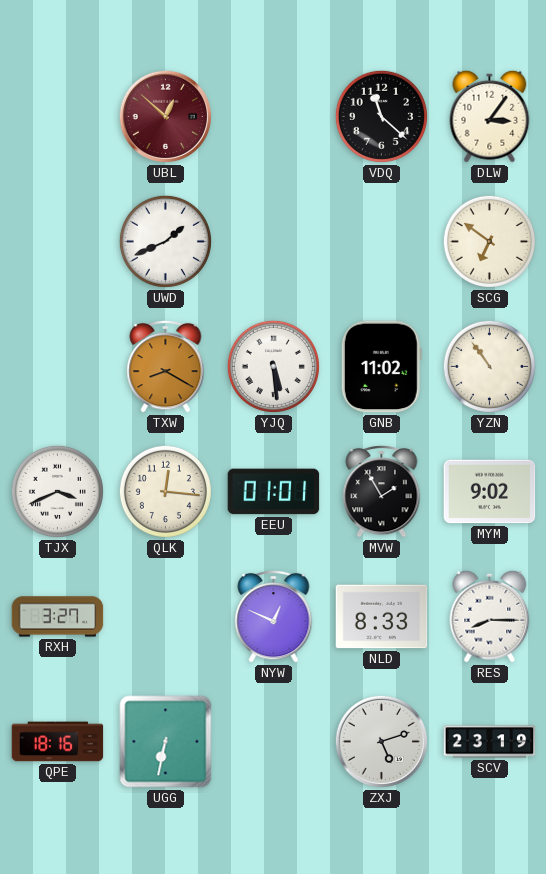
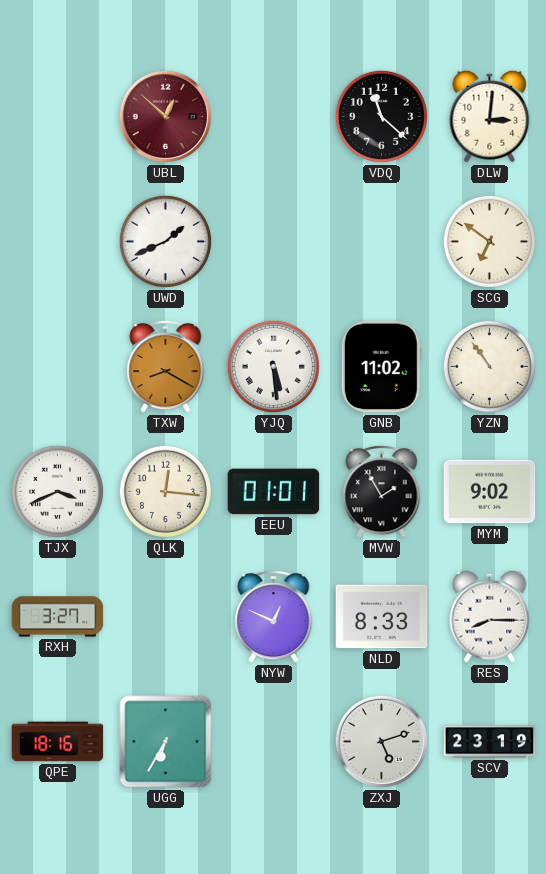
DLW: 3:06 -> 3:01 (490, 116)
UGG: 6:32 -> 6:35 (166, 742)
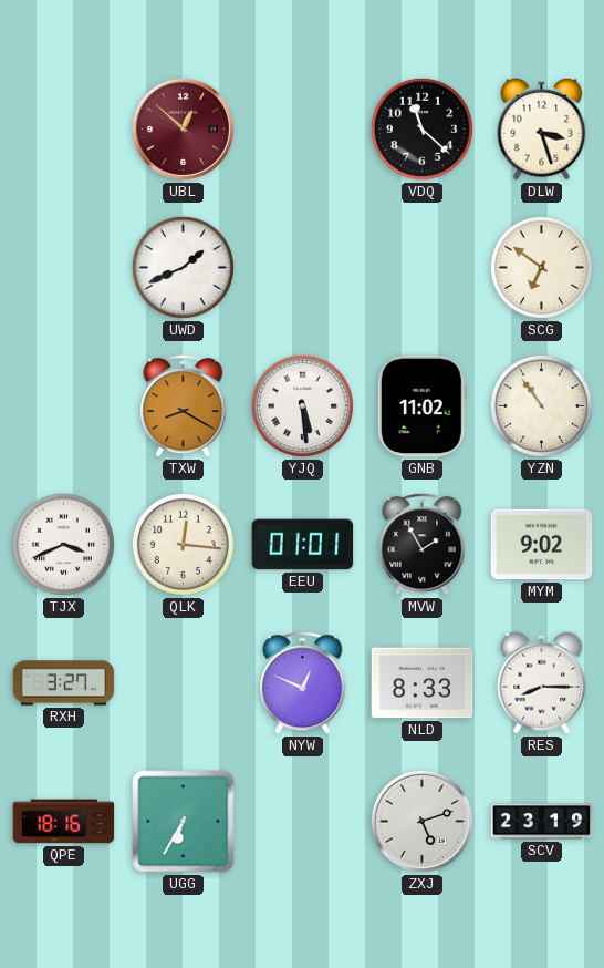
DLW: 3:01 -> 3:27 (542, 128)
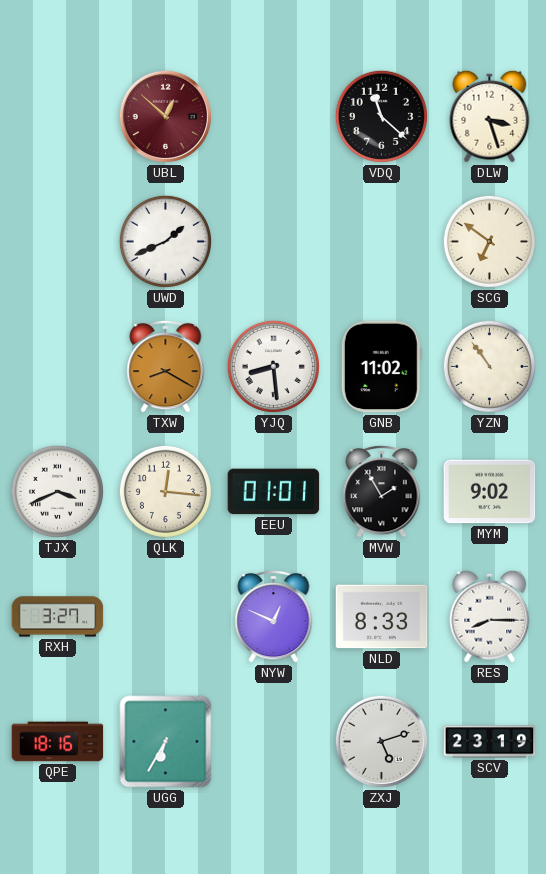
YJQ: 5:29 -> 8:29 (273, 366)
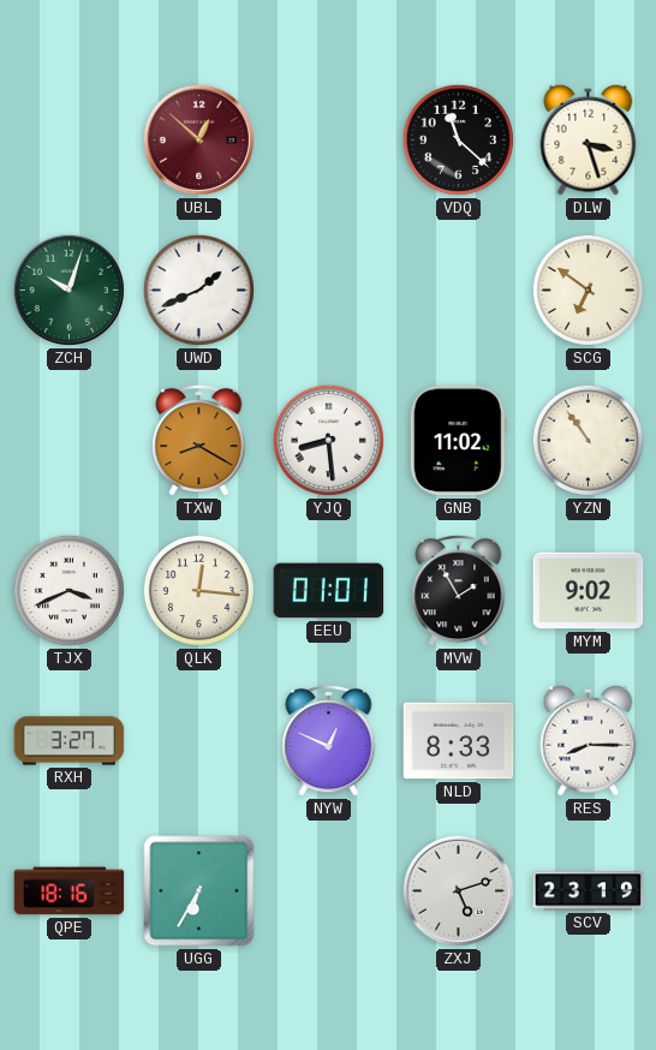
ZCH: none -> 10:03 (68, 290)
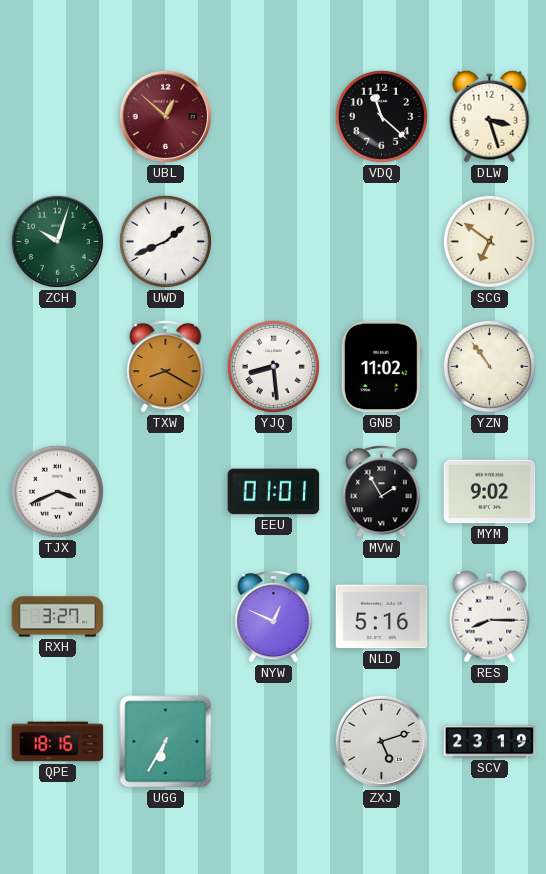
QLK: 12:16 -> none (198, 590)
NLD: 8:33 -> 5:16 (382, 617)
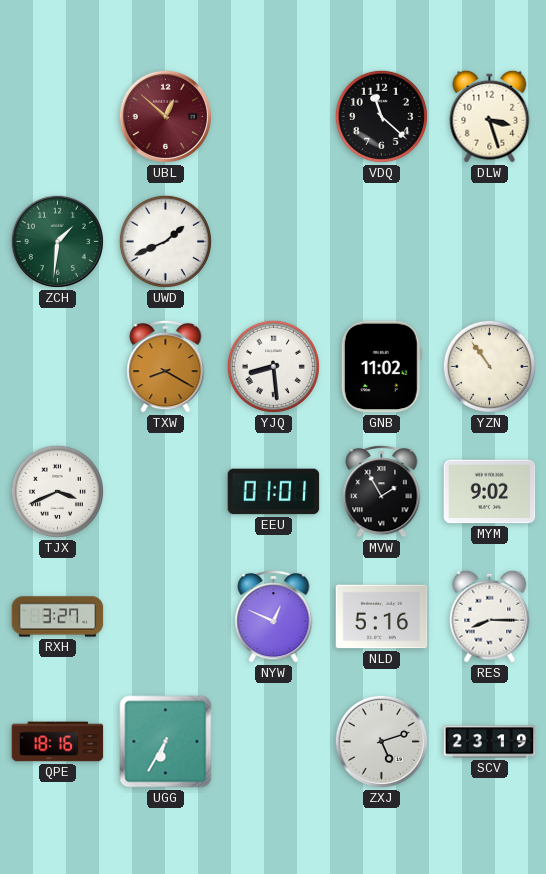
ZCH: 10:03 -> 1:31 (57, 241)
SCG: 6:51 -> none (489, 241)
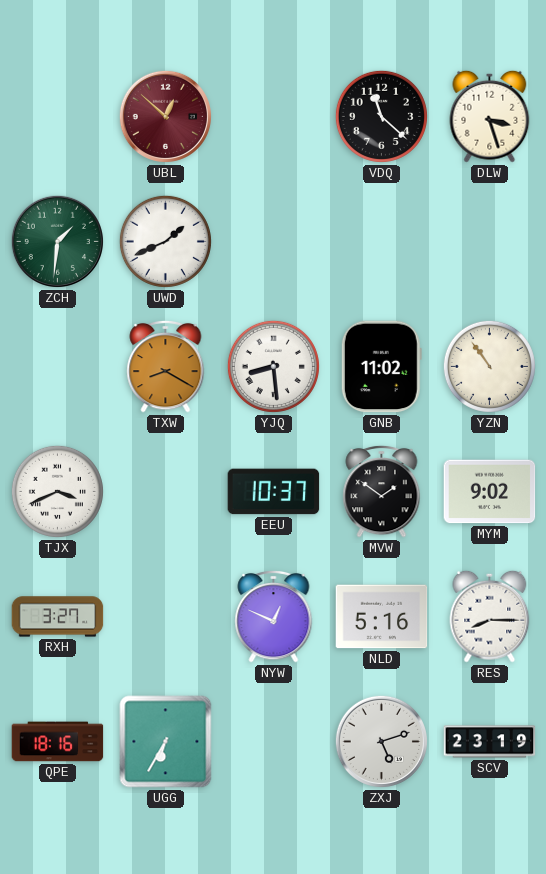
EEU: 01:01 -> 10:37 (274, 492)
MVW: 1:55 -> 1:51 (382, 491)
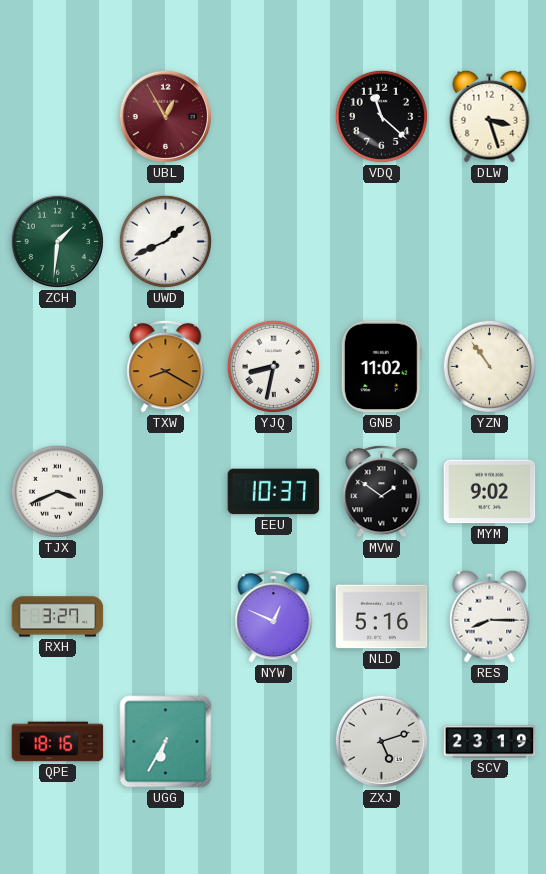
UBL: 12:52 -> 12:55 (165, 116)
YJQ: 8:29 -> 8:32 (273, 366)
